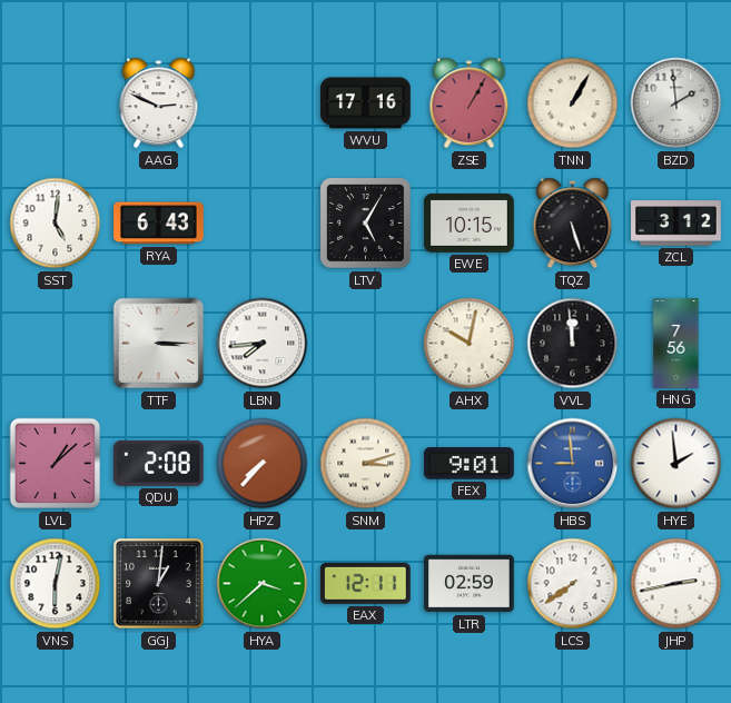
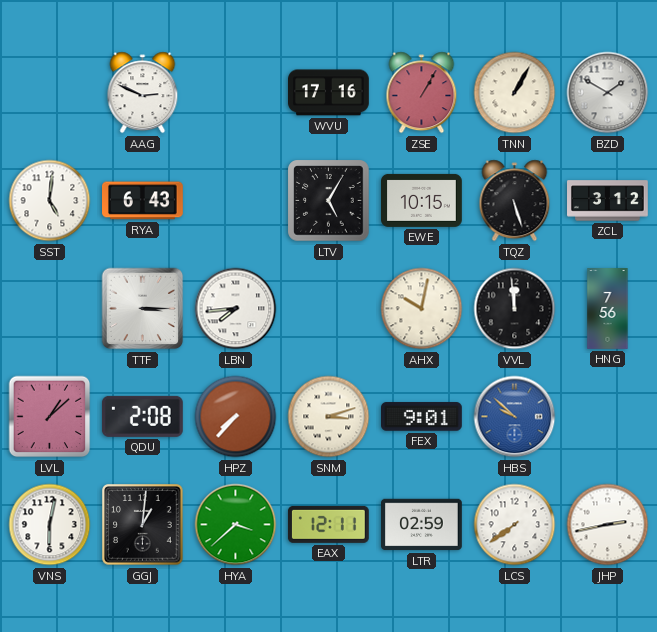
BZD: 1:59 -> 1:50 (608, 93)
HBS: 8:59 -> 9:52 (515, 417)
HYE: 1:59 -> none (676, 464)
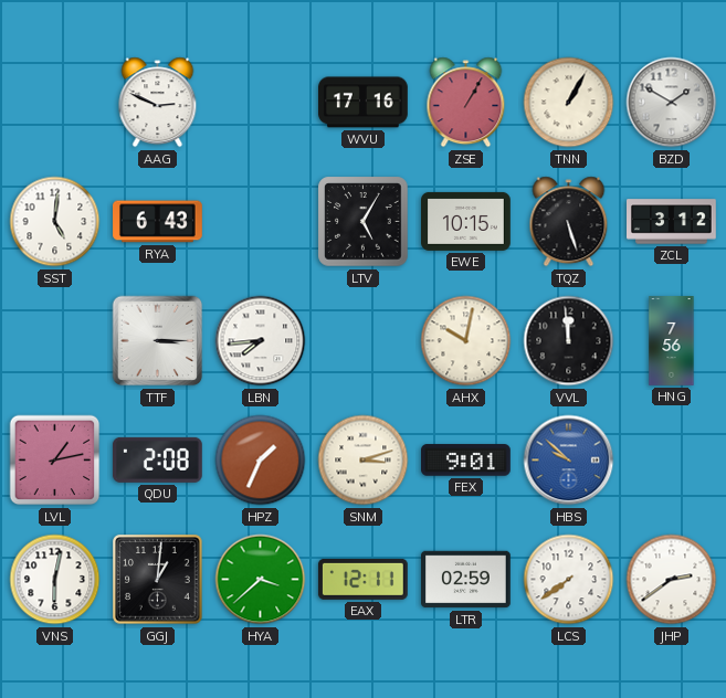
LVL: 1:08 -> 1:13 (55, 461)
HPZ: 7:37 -> 1:34 (261, 461)
JHP: 2:43 -> 2:39 (672, 580)
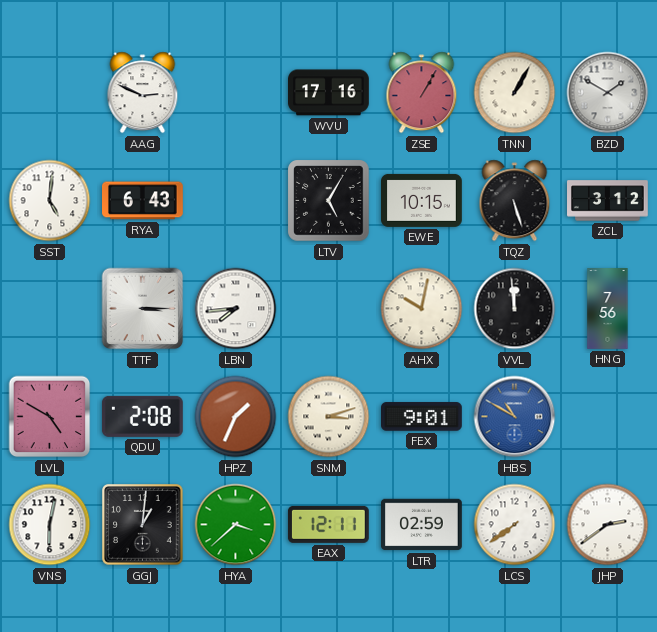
LVL: 1:13 -> 4:50 (50, 417)
HBS: 9:52 -> 10:50 (515, 417)
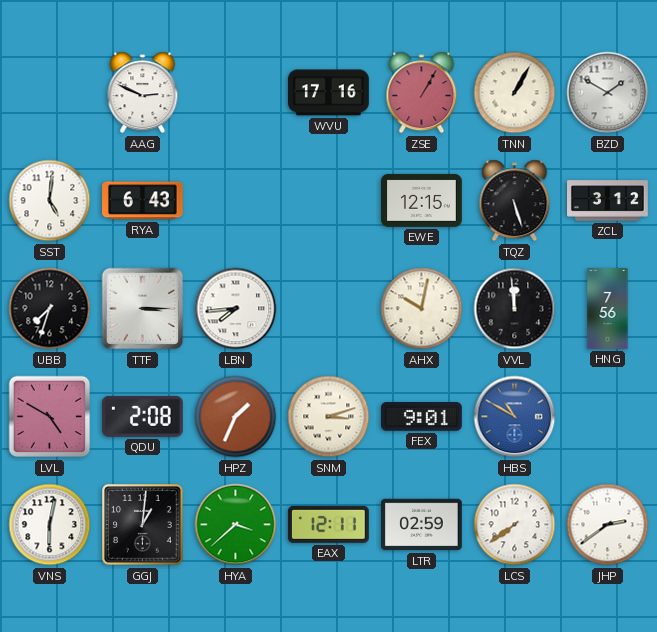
LTV: 5:05 -> none (329, 201)
EWE: 10:15 -> 12:15 (422, 200)
UBB: none -> 7:33 (50, 309)
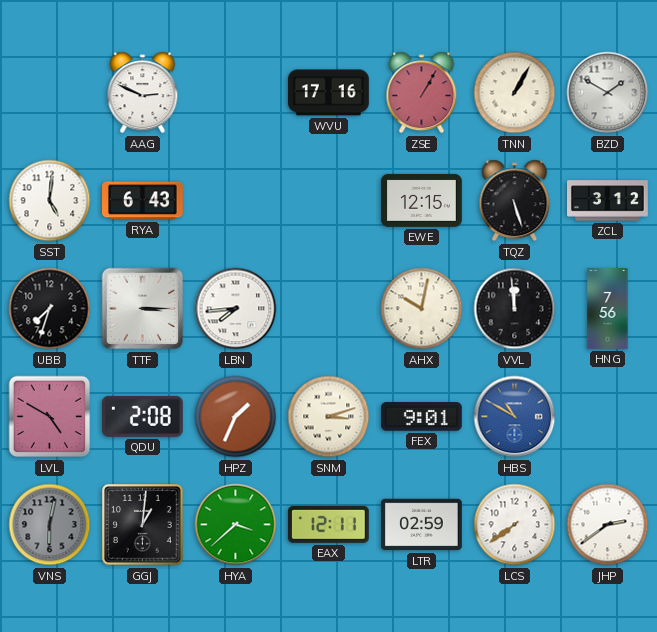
VNS dial: white -> grey (50, 525)
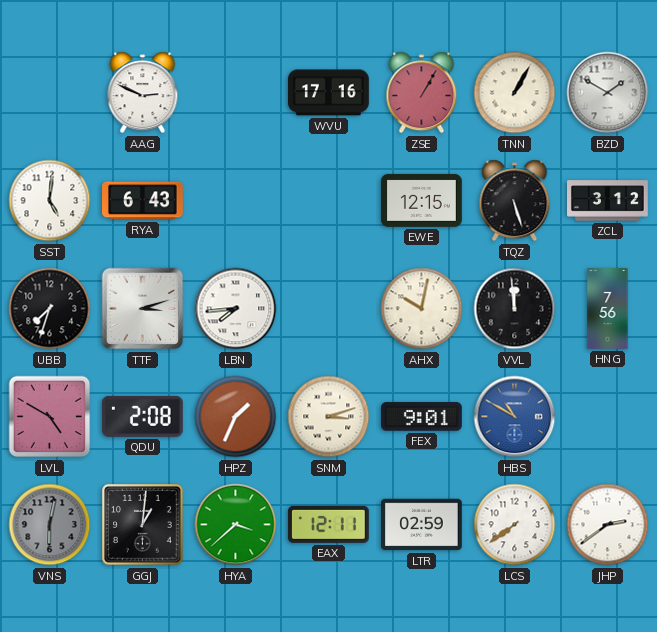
TTF: 3:15 -> 3:12 (143, 309)
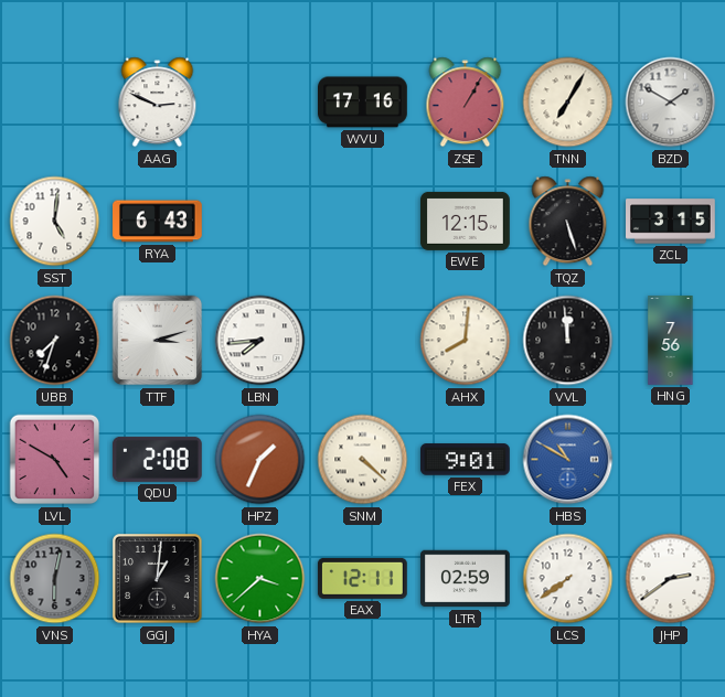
TNN: 1:05 -> 7:05 (568, 103)
ZCL: 3:12 -> 3:15 (671, 222)
AHX: 10:02 -> 8:01 (466, 341)
SNM: 3:12 -> 4:22 (363, 460)
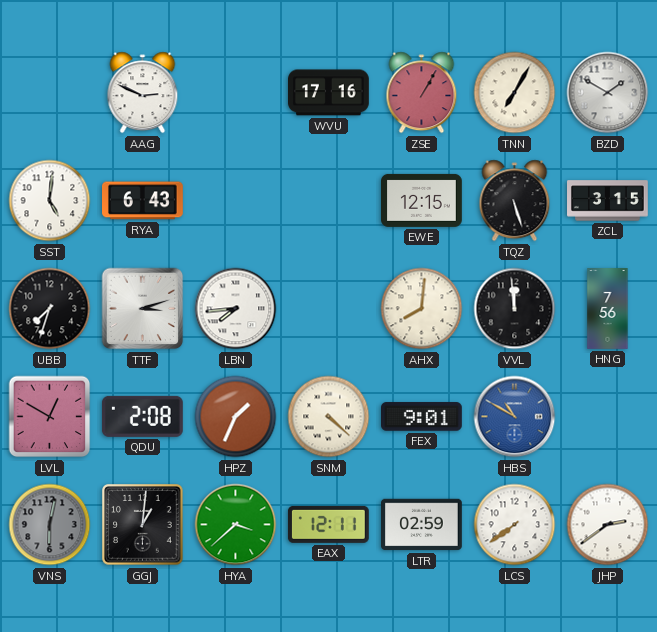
LVL: 4:50 -> 12:50 (50, 417)
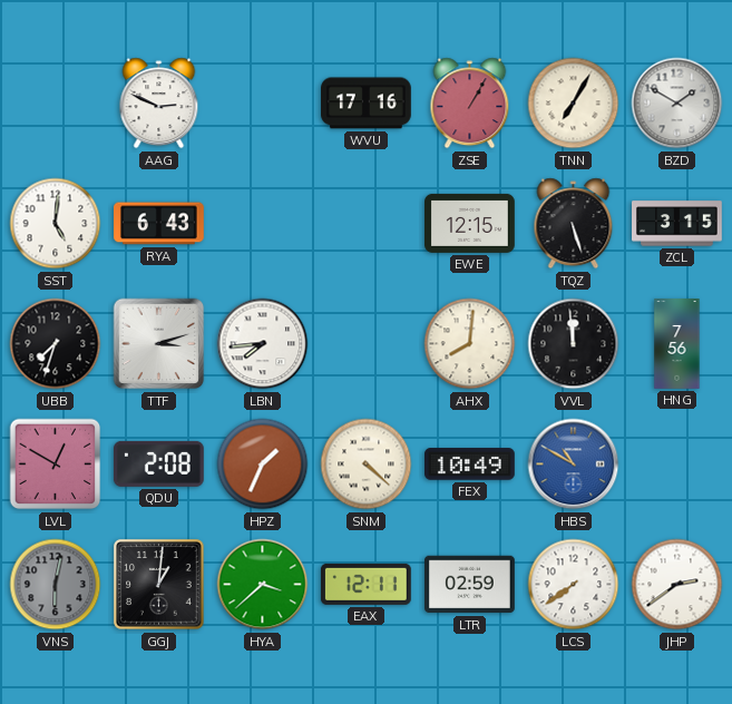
FEX: 9:01 -> 10:49 (470, 465)
